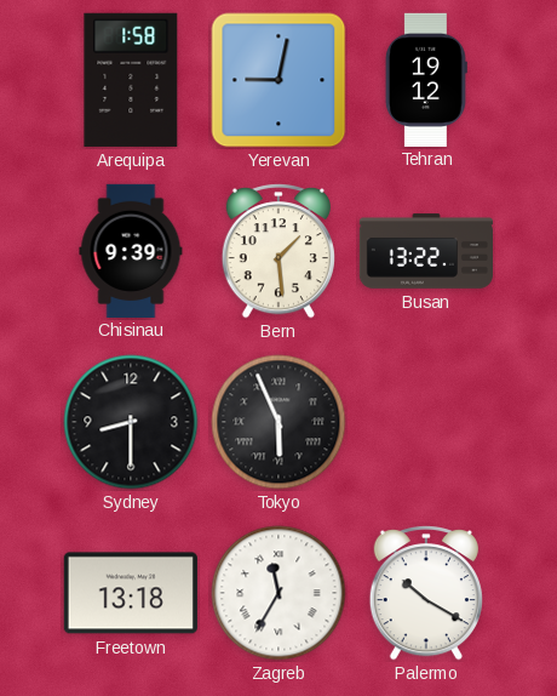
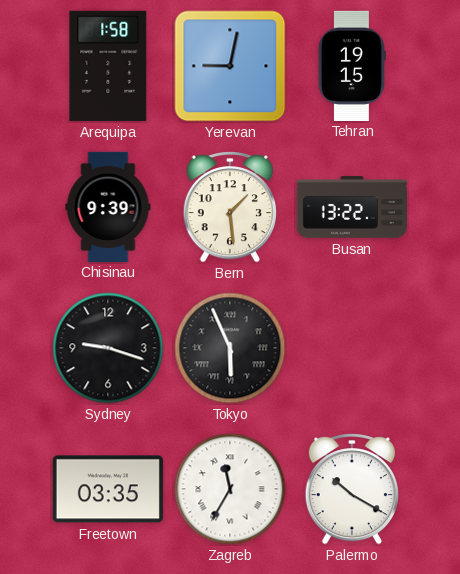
Tehran: 19:12 -> 19:15 (352, 65)
Sydney: 8:30 -> 9:18 (108, 348)
Freetown: 13:18 -> 03:35 (108, 489)
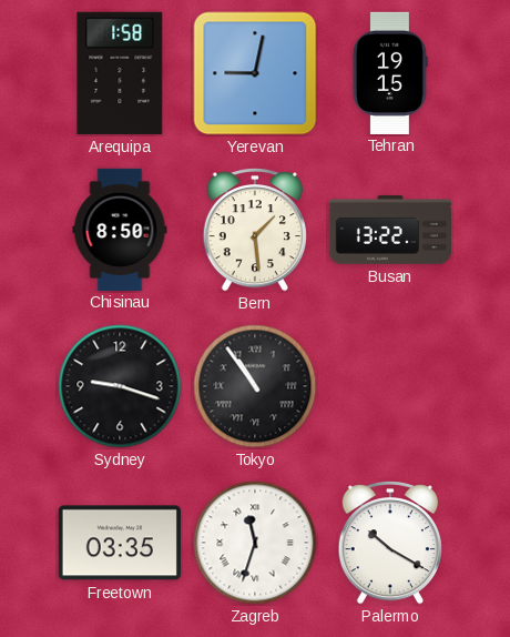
Chisinau: 9:39 -> 8:50 (120, 229)
Tokyo: 5:56 -> 10:54 (255, 386)
Zagreb: 11:35 -> 11:33 (255, 543)
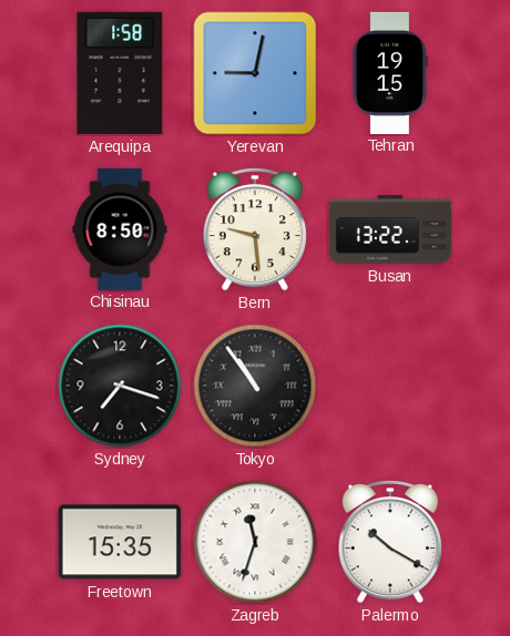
Bern: 1:29 -> 9:29 (255, 230)
Sydney: 9:18 -> 7:18 (120, 386)
Freetown: 03:35 -> 15:35 (120, 542)
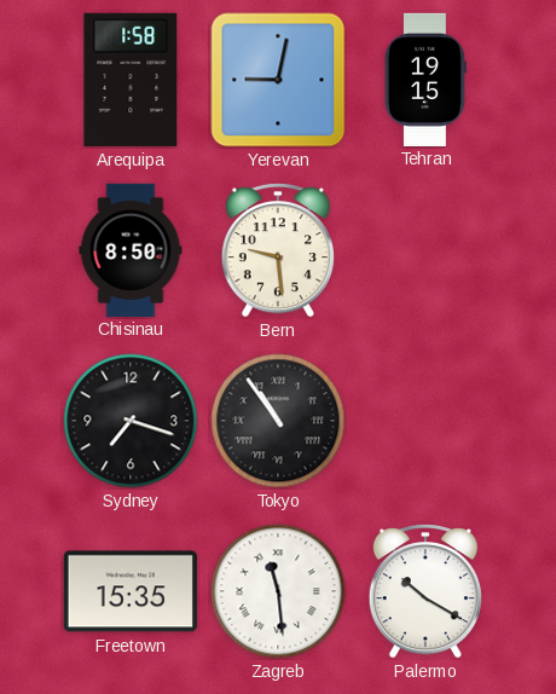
Busan: 13:22 -> none (389, 229)
Zagreb: 11:33 -> 11:29 (278, 591)
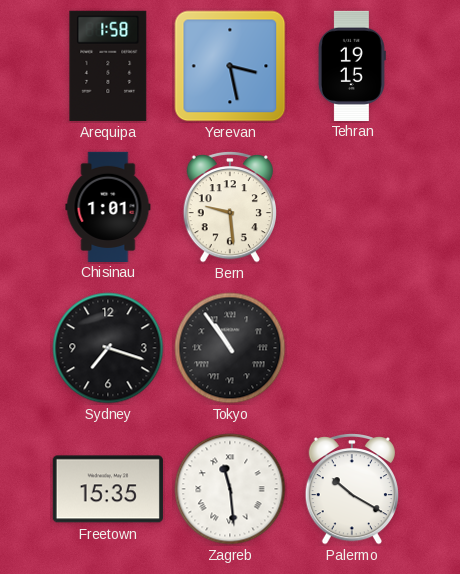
Yerevan: 9:02 -> 3:28 (230, 66)
Chisinau: 8:50 -> 1:01 (108, 206)
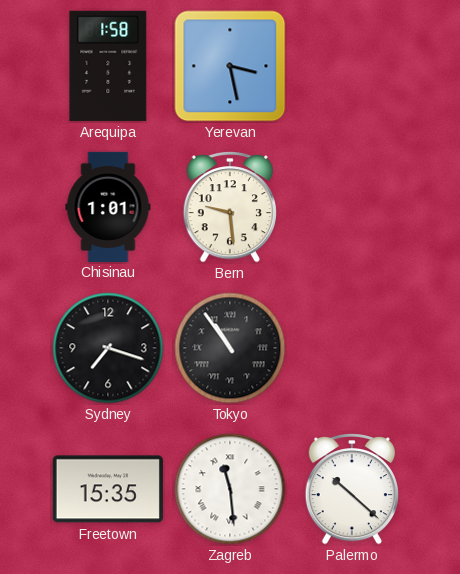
Tehran: 19:15 -> none (352, 65)
Palermo: 10:20 -> 10:22 (352, 490)
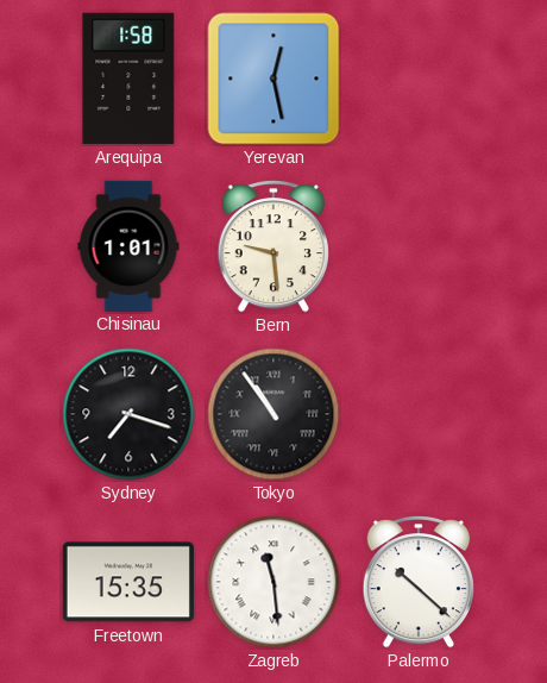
Yerevan: 3:28 -> 12:28 (273, 79)
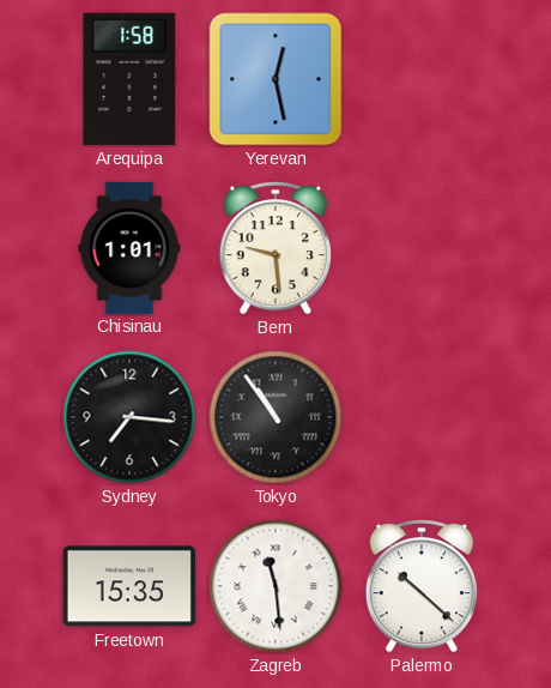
Sydney: 7:18 -> 7:16 (129, 417)
